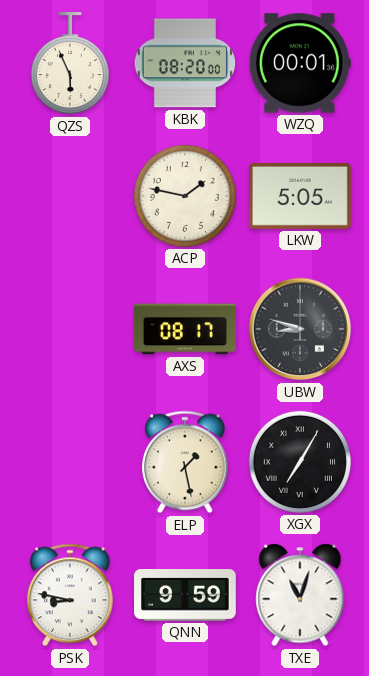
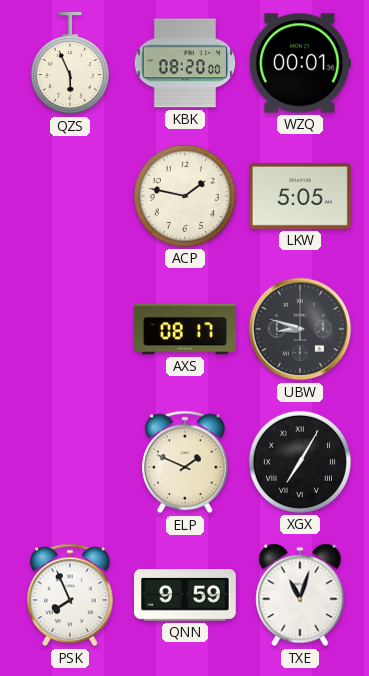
ELP: 1:28 -> 1:49 (186, 462)
PSK: 8:47 -> 7:56 (71, 595)
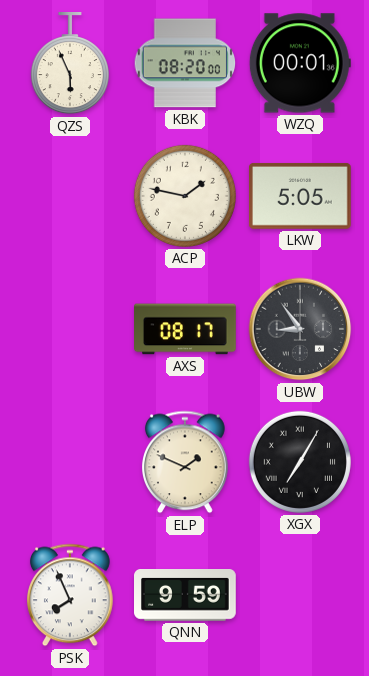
UBW: 8:48 -> 8:54 (300, 329)
TXE: 11:03 -> none (300, 595)
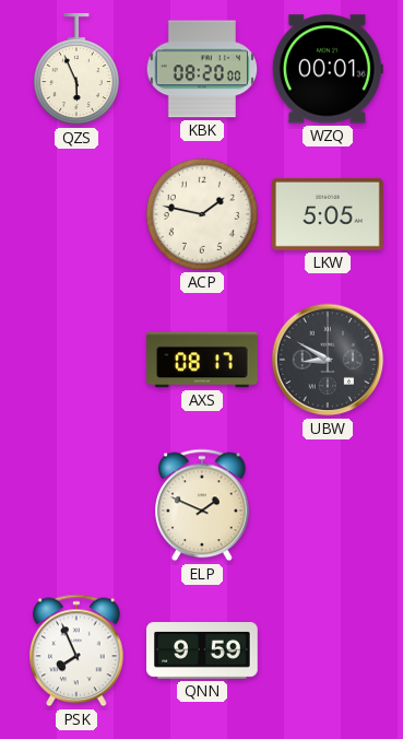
UBW: 8:54 -> 8:50 (328, 360)
XGX: 7:05 -> none (300, 462)
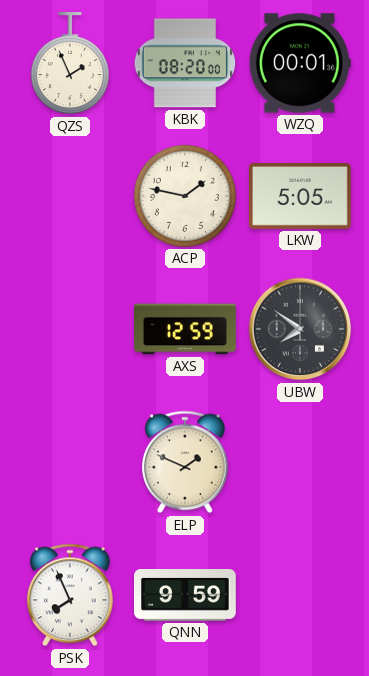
QZS: 5:56 -> 1:56 (70, 64)
AXS: 08:17 -> 12:59 (186, 329)
UBW: 8:50 -> 7:51 (300, 329)
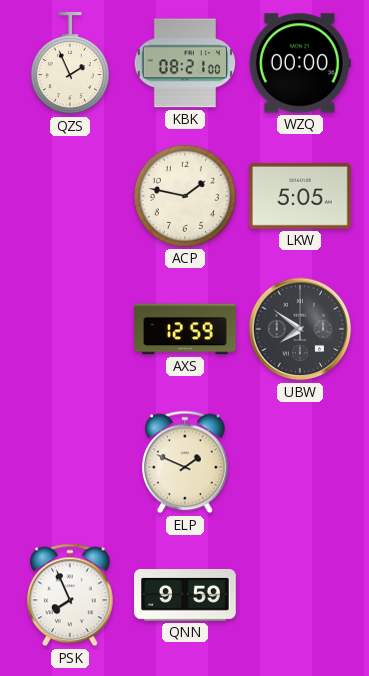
KBK: 08:20 -> 08:21 (185, 63)
WZQ: 00:01 -> 00:00 (300, 63)
